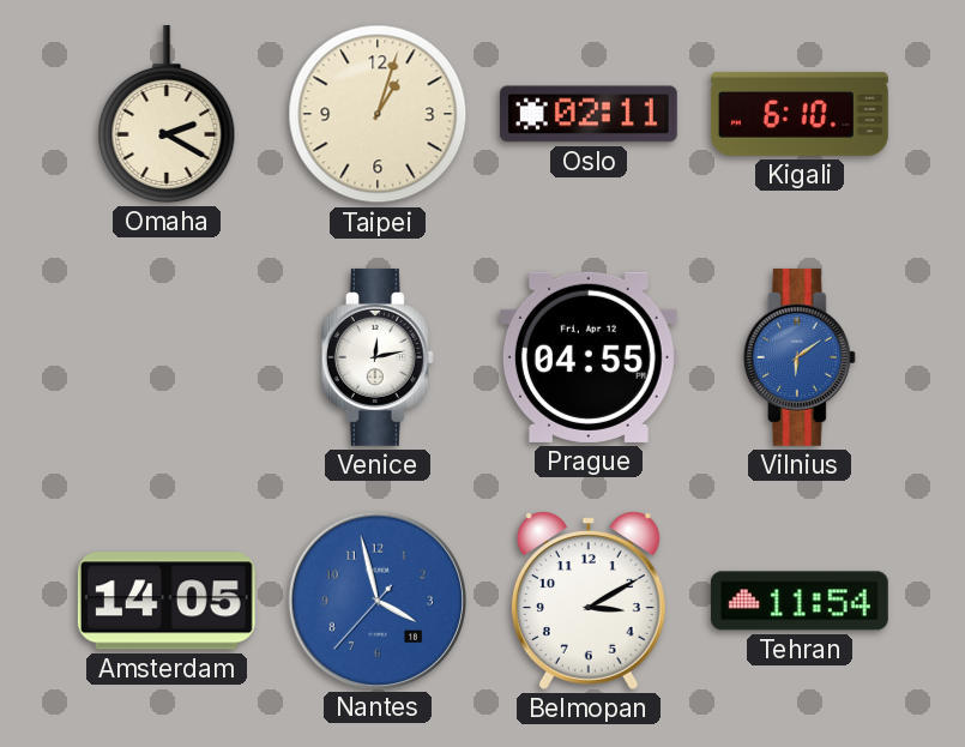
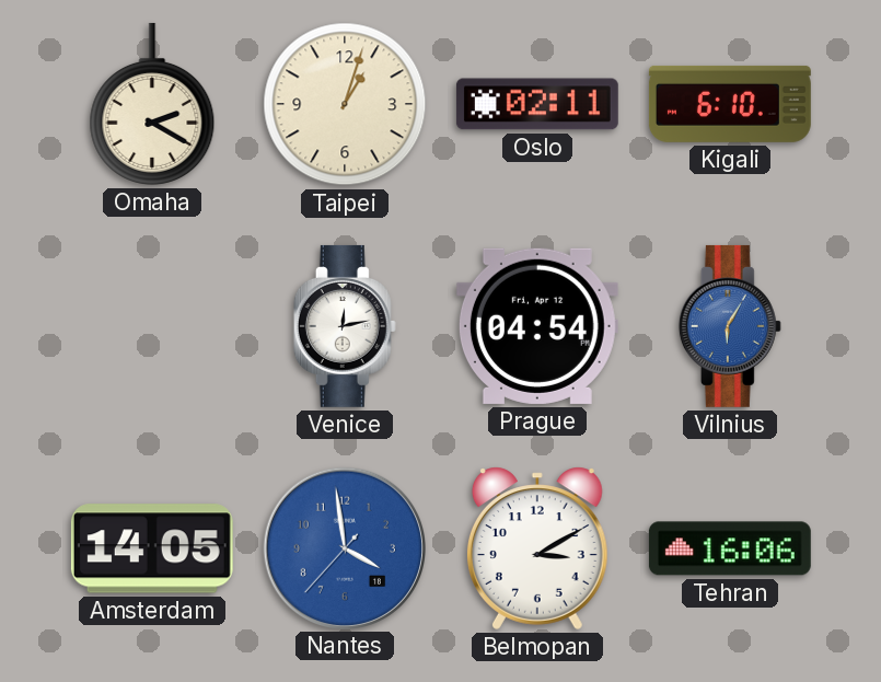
Prague: 04:55 -> 04:54 (537, 326)
Vilnius: 6:09 -> 6:05 (730, 326)
Nantes: 3:57 -> 3:58 (344, 547)
Tehran: 11:54 -> 16:06 (730, 548)
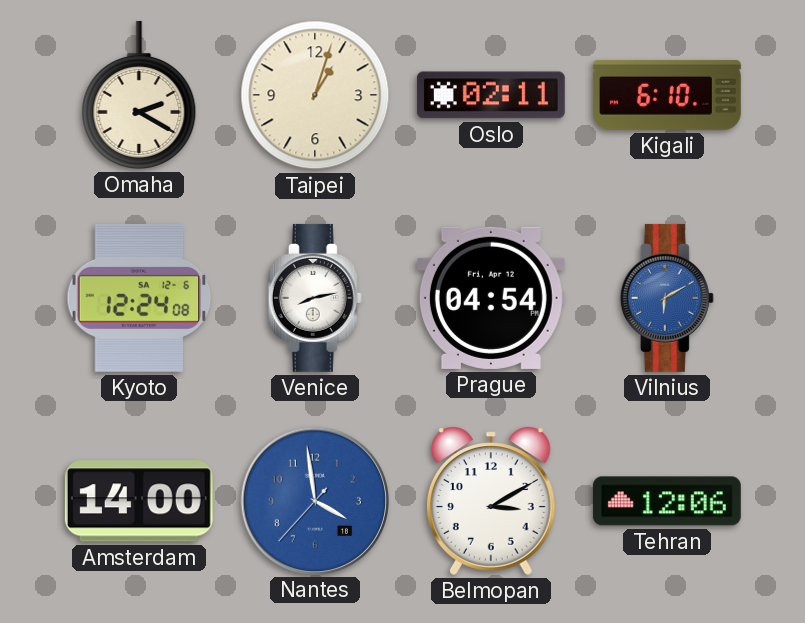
Kyoto: none -> 12:24 (139, 298)
Venice: 12:13 -> 8:13 (315, 298)
Vilnius: 6:05 -> 6:10 (667, 298)
Amsterdam: 14:05 -> 14:00 (139, 501)
Tehran: 16:06 -> 12:06 (667, 501)
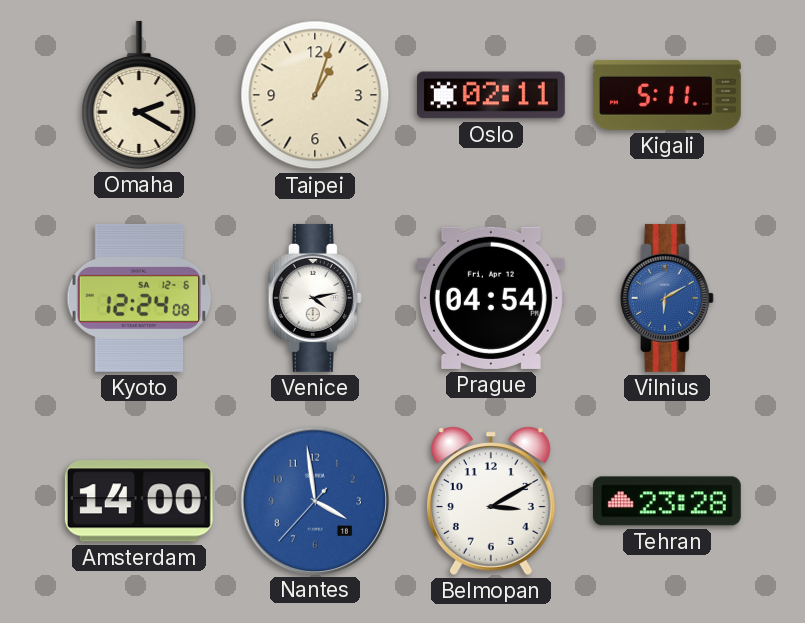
Kigali: 6:10 -> 5:11 (667, 95)
Venice: 8:13 -> 4:13 (315, 298)
Tehran: 12:06 -> 23:28 (667, 501)
